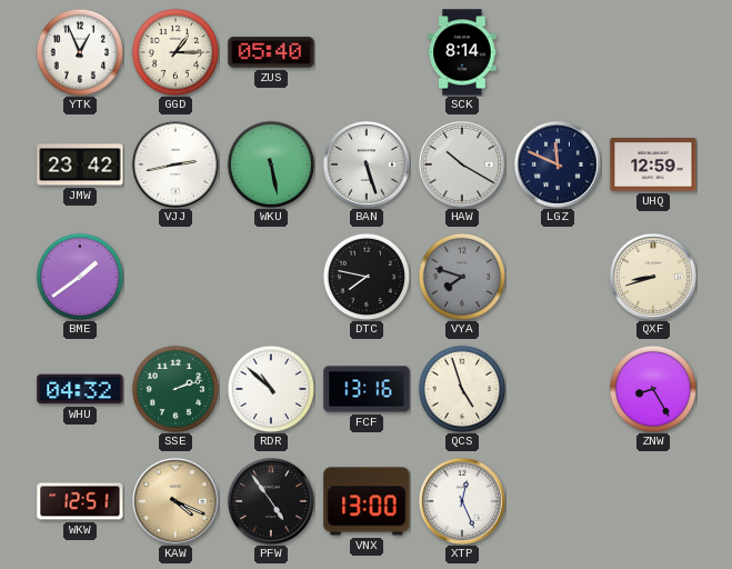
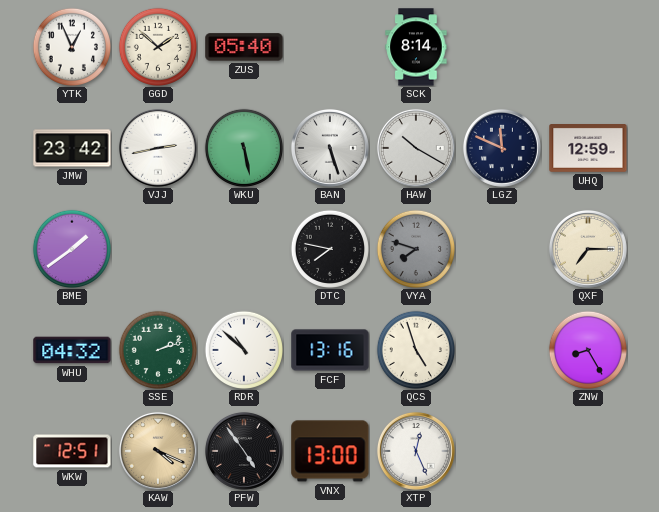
GGD: 1:15 -> 1:52 (157, 46)
QXF: 8:42 -> 7:15 (588, 249)
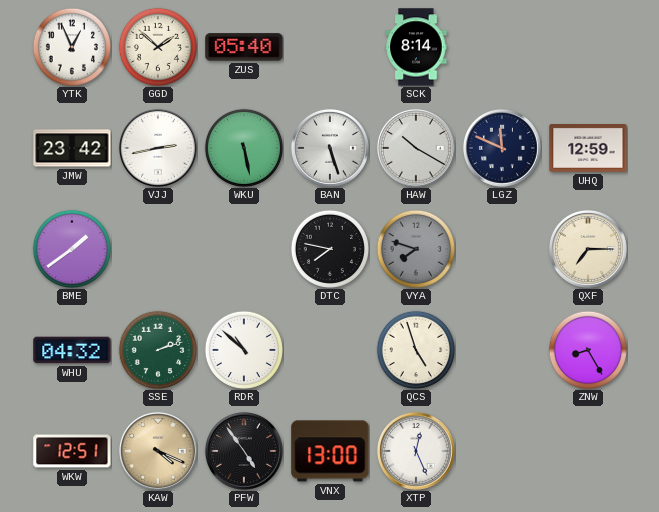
FCF: 13:16 -> none (330, 350)
